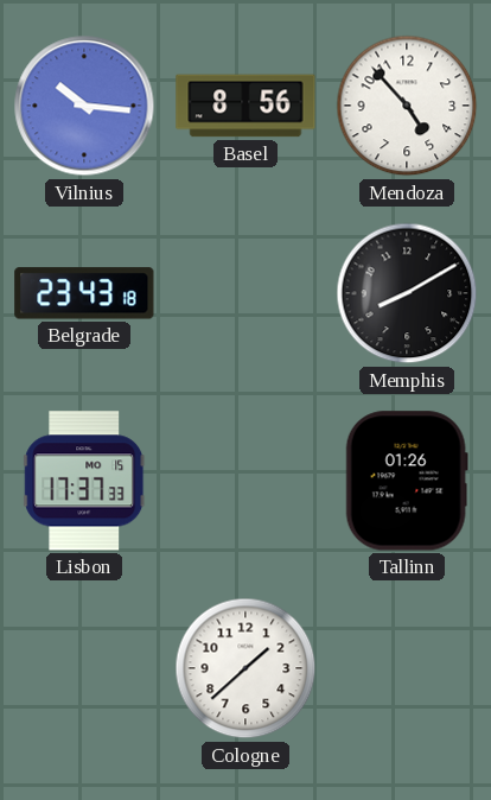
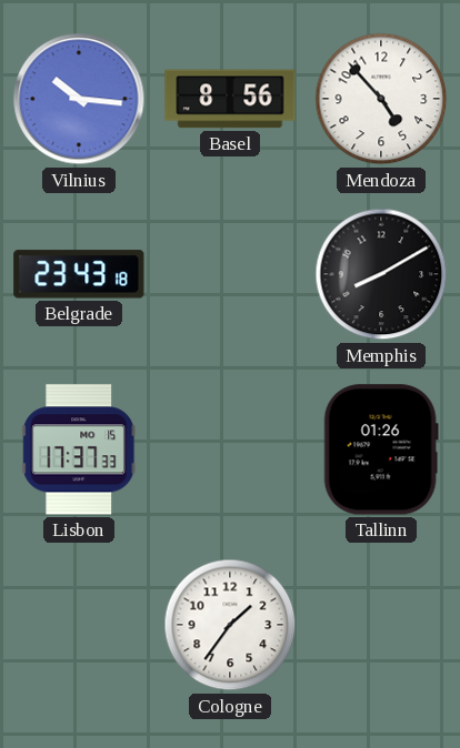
Cologne: 1:38 -> 1:36 (230, 625)
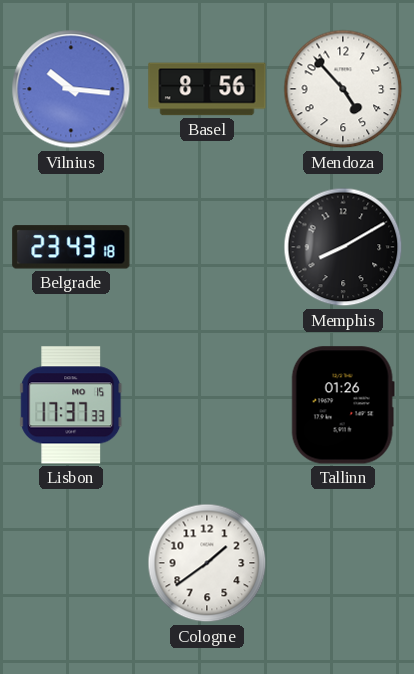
Cologne: 1:36 -> 1:39 (207, 563)
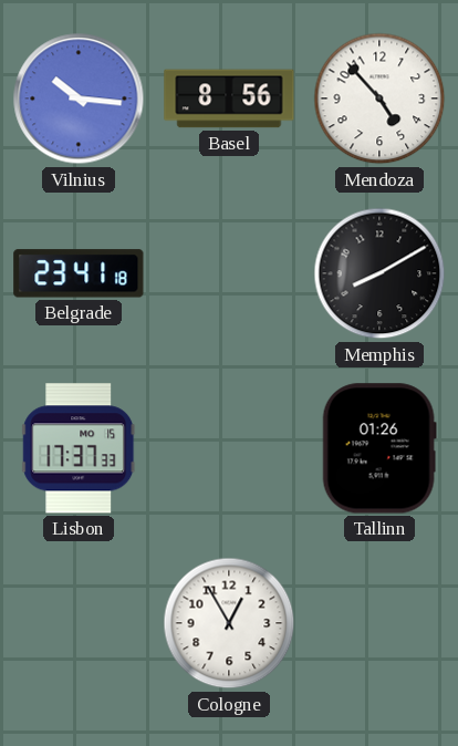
Belgrade: 23:43 -> 23:41 (79, 273)
Cologne: 1:39 -> 12:55 (229, 623)
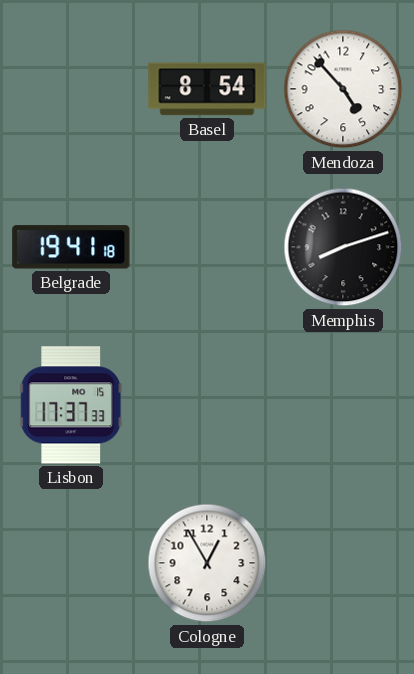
Vilnius: 10:16 -> none (79, 99)
Basel: 8:56 -> 8:54 (207, 89)
Belgrade: 23:41 -> 19:41 (71, 247)
Memphis: 8:10 -> 8:12 (343, 247)
Tallinn: 01:26 -> none (379, 448)
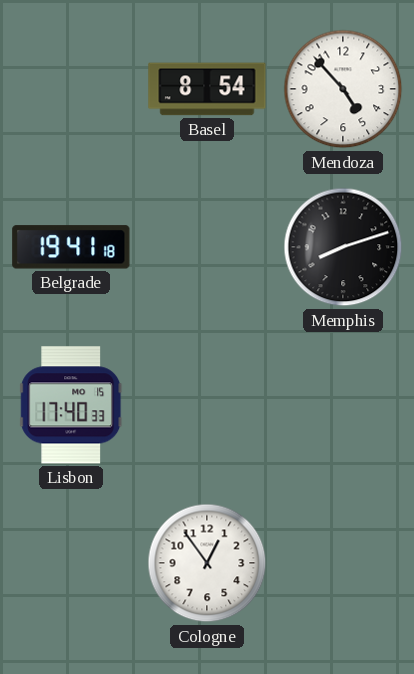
Lisbon: 17:37 -> 17:40 (72, 405)
Cologne: 12:55 -> 12:54 (207, 563)
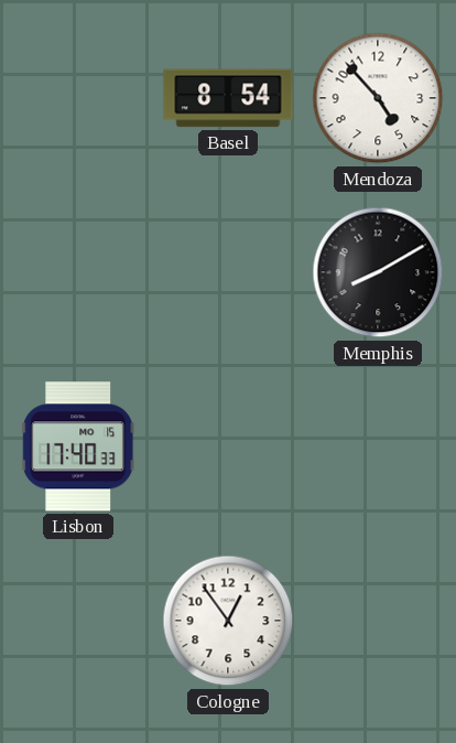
Belgrade: 19:41 -> none (71, 247)
Memphis: 8:12 -> 8:10 (378, 272)
